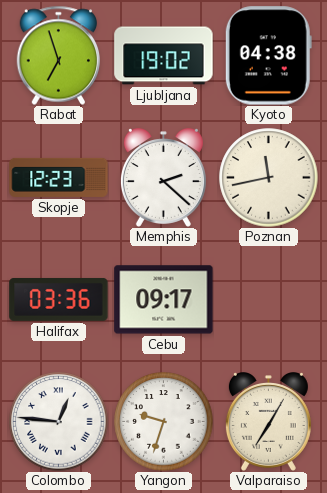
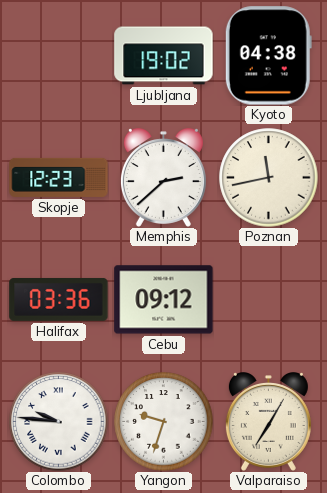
Rabat: 6:57 -> none (59, 55)
Memphis: 2:22 -> 2:38 (163, 178)
Cebu: 09:17 -> 09:12 (164, 300)
Colombo: 12:46 -> 9:46 (59, 422)
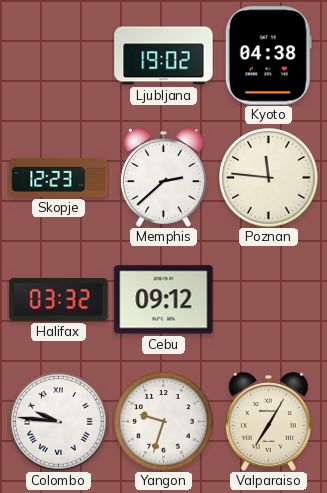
Poznan: 11:43 -> 11:46 (269, 178)
Halifax: 03:36 -> 03:32 (59, 299)
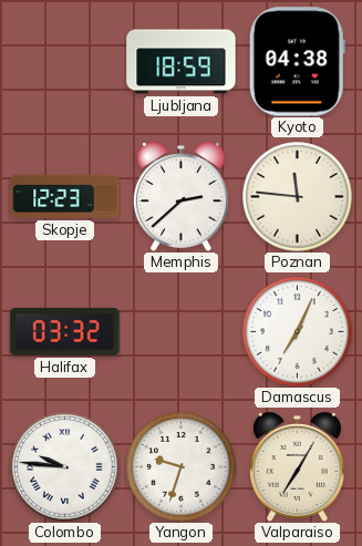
Ljubljana: 19:02 -> 18:59 (182, 62)
Cebu: 09:12 -> none (164, 300)
Damascus: none -> 7:04 (298, 332)
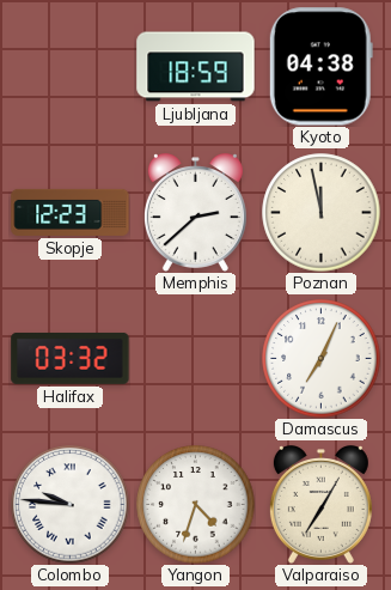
Poznan: 11:46 -> 11:58 (322, 213)
Yangon: 9:33 -> 4:33 (196, 505)
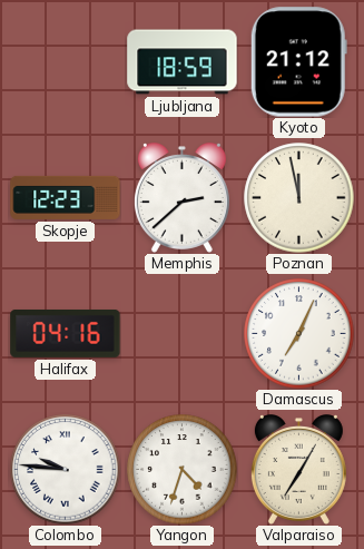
Kyoto: 04:38 -> 21:12 (298, 62)
Halifax: 03:32 -> 04:16 (66, 333)
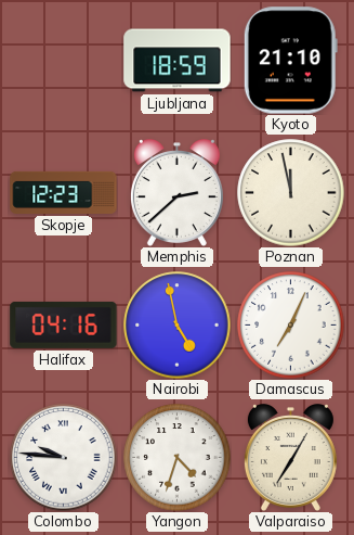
Kyoto: 21:12 -> 21:10 (290, 61)
Nairobi: none -> 4:58 (178, 326)
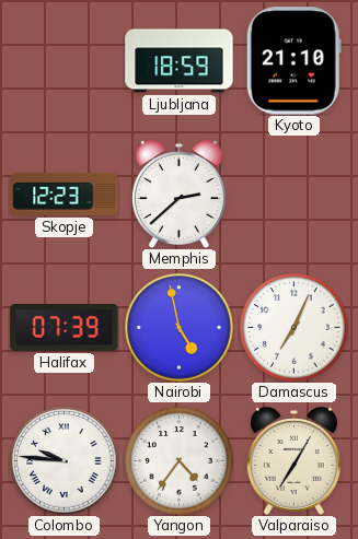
Poznan: 11:58 -> none (291, 193)
Halifax: 04:16 -> 07:39 (65, 327)
Yangon: 4:33 -> 4:36 (180, 461)
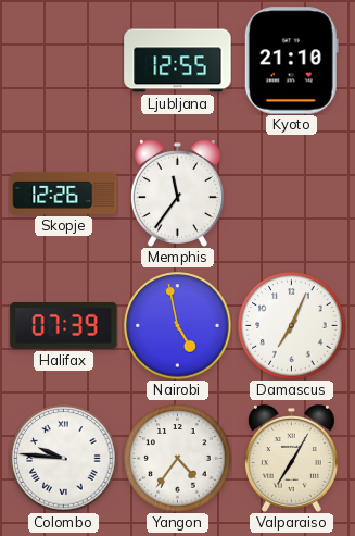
Ljubljana: 18:59 -> 12:55 (178, 61)
Skopje: 12:23 -> 12:26 (64, 192)
Memphis: 2:38 -> 11:36 (177, 194)
